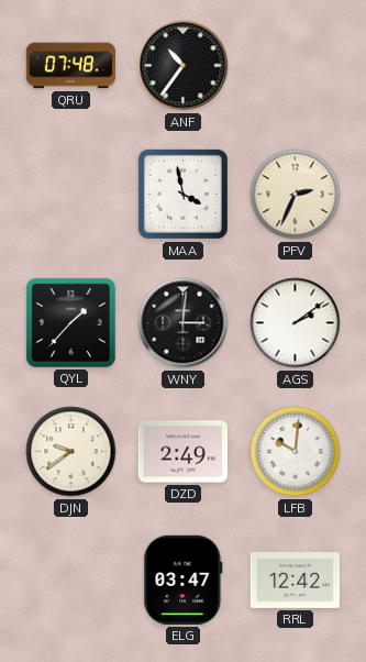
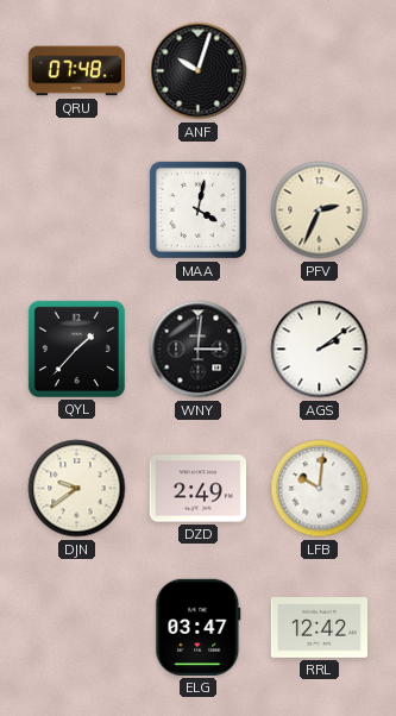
ANF: 10:36 -> 10:03 (199, 71)
MAA: 3:58 -> 4:02 (197, 209)
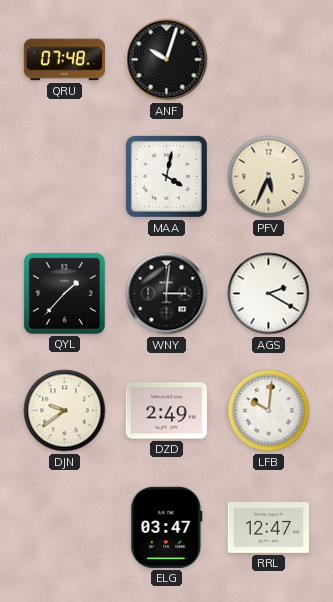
PFV: 2:34 -> 5:34 (269, 177)
AGS: 2:09 -> 2:20 (269, 294)
RRL: 12:42 -> 12:47 (269, 528)
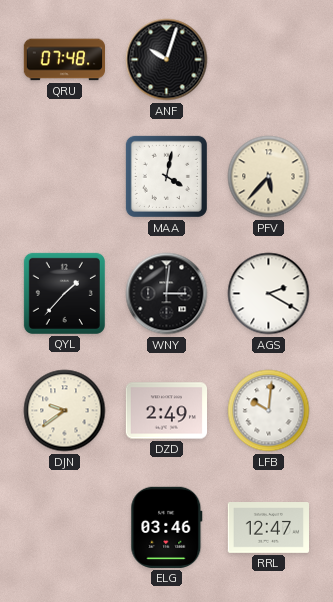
PFV: 5:34 -> 5:37 (269, 177)
ELG: 03:47 -> 03:46 (167, 527)
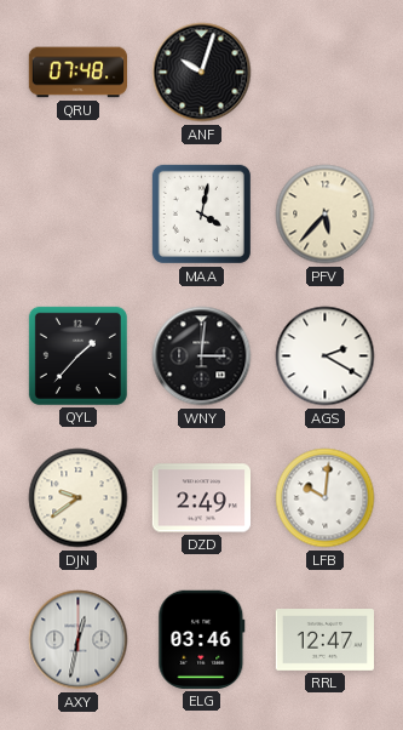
AXY: none -> 12:32 (79, 640)
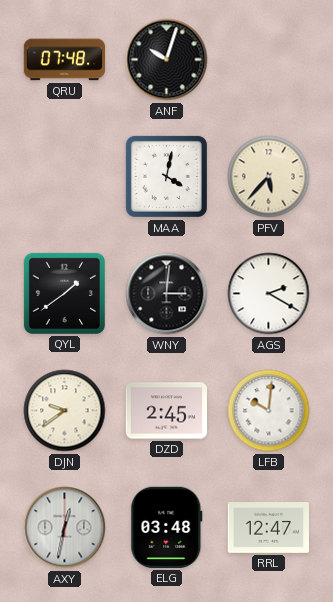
QYL: 1:37 -> 1:39 (64, 293)
DZD: 2:49 -> 2:45 (166, 411)
ELG: 03:46 -> 03:48 (167, 527)
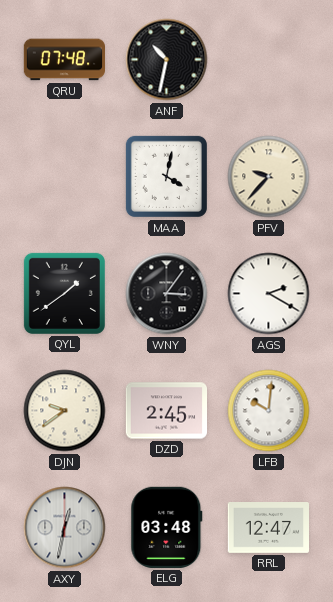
ANF: 10:03 -> 10:32 (167, 60)
PFV: 5:37 -> 9:37 (269, 177)
WNY: 3:01 -> 3:06 (167, 294)
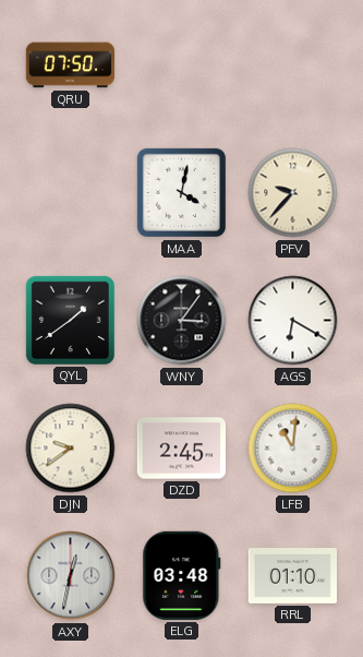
QRU: 07:48 -> 07:50 (71, 65)
ANF: 10:32 -> none (167, 60)
AGS: 2:20 -> 6:20 (293, 321)
LFB: 10:01 -> 11:01 (293, 449)
RRL: 12:47 -> 01:10 (293, 576)
